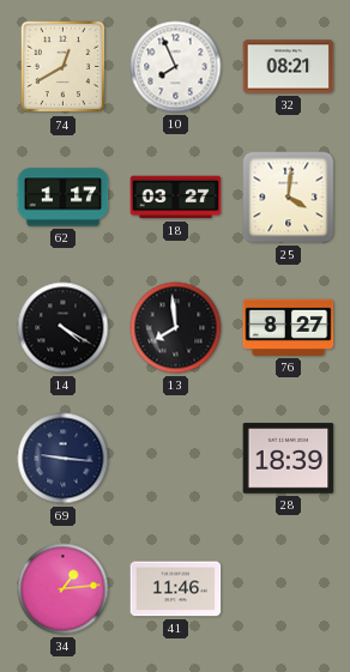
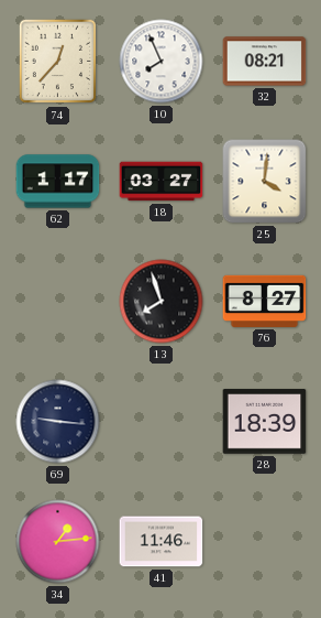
74: 12:40 -> 12:37 (58, 62)
14: 4:20 -> none (64, 328)
13: 7:59 -> 7:57 (162, 302)
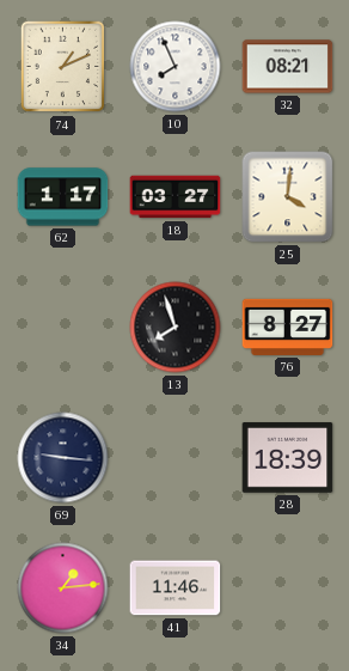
74: 12:37 -> 1:11 (63, 67)
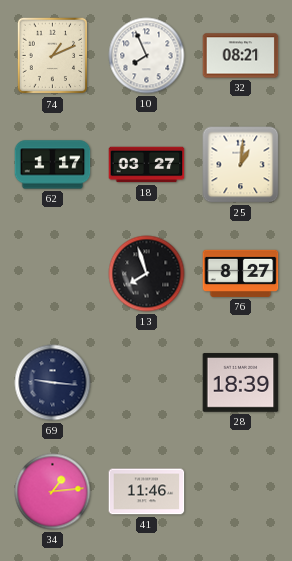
25: 4:01 -> 1:01 (241, 165)
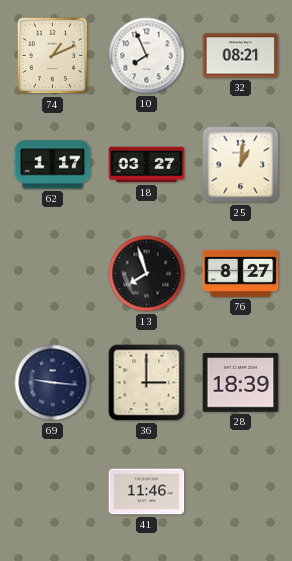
36: none -> 3:00 (147, 383)
34: 1:14 -> none (53, 492)
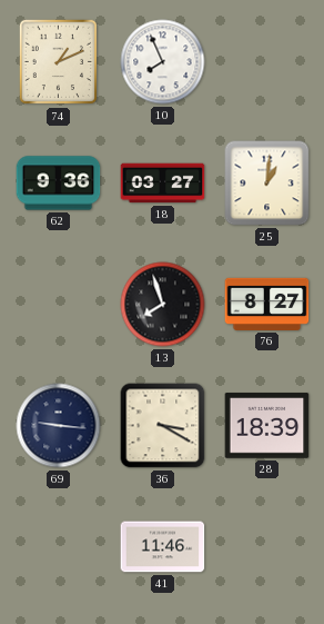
32: 08:21 -> none (241, 56)
62: 1:17 -> 9:36 (59, 184)
36: 3:00 -> 3:20 (163, 426)
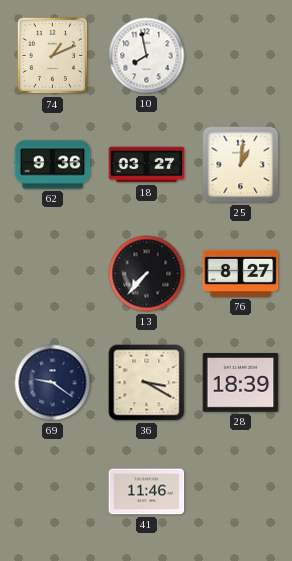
10: 7:56 -> 7:58 (147, 56)
13: 7:57 -> 7:37 (147, 274)
69: 9:16 -> 9:21 (53, 383)
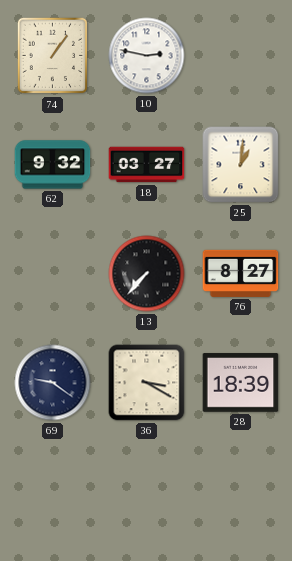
74: 1:11 -> 1:06 (53, 56)
10: 7:58 -> 2:47 (147, 56)
62: 9:36 -> 9:32 (53, 165)
41: 11:46 -> none (147, 492)
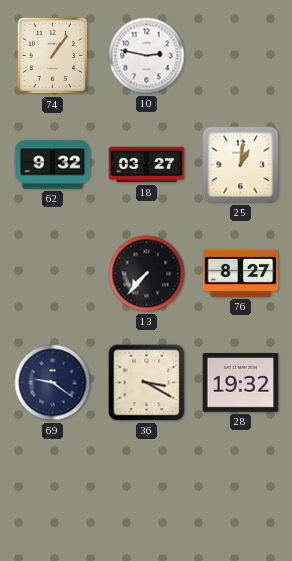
28: 18:39 -> 19:32 (241, 383)
